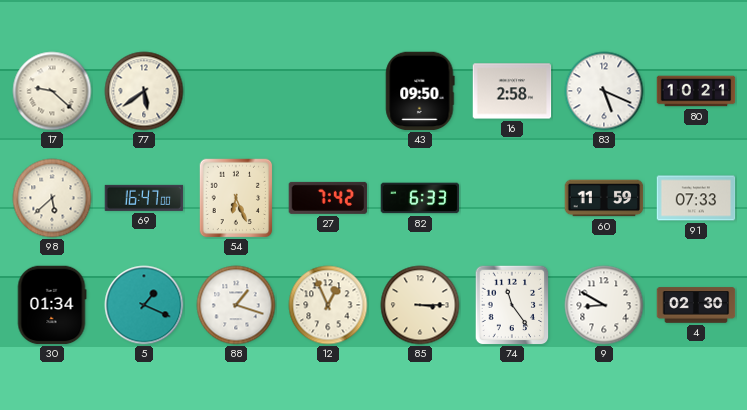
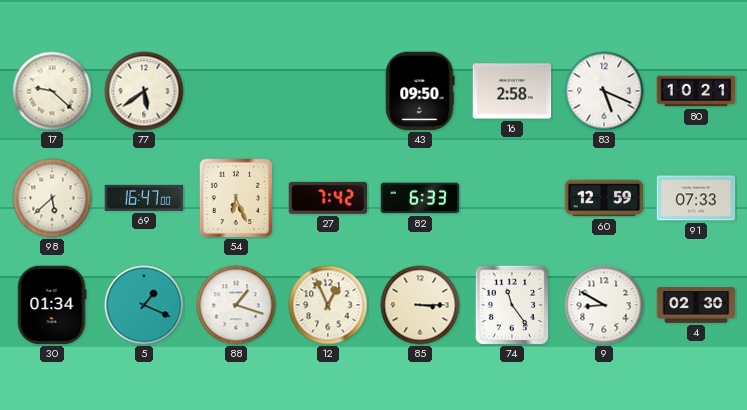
60: 11:59 -> 12:59 (604, 198)
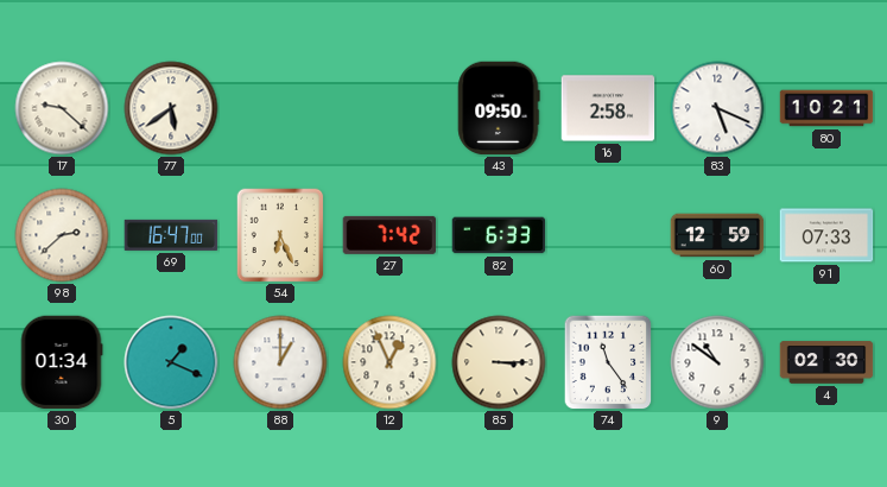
98: 5:38 -> 2:38 (62, 235)
88: 1:18 -> 1:00 (280, 362)
9: 8:50 -> 10:51 (717, 362)
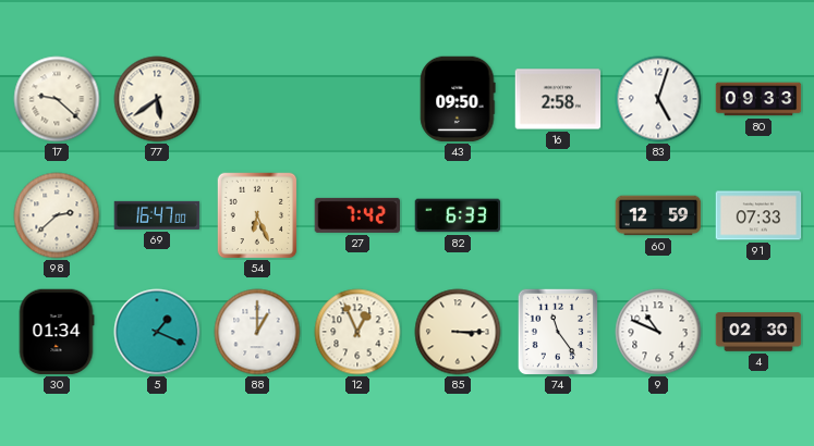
83: 5:19 -> 5:03 (658, 99)
80: 10:21 -> 09:33 (758, 99)
9: 10:51 -> 10:49 (658, 332)
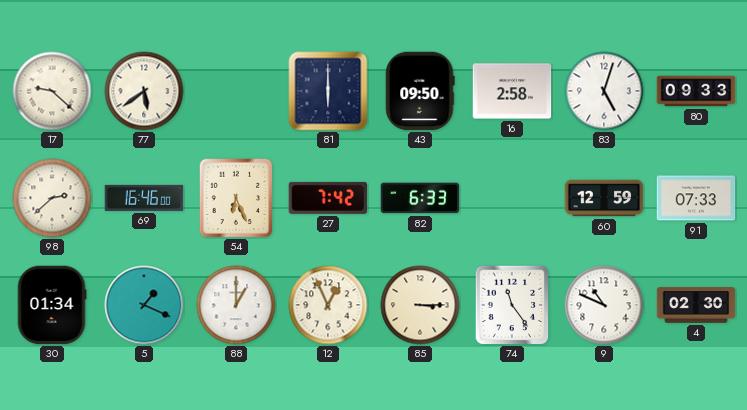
81: none -> 6:00 (328, 91)
69: 16:47 -> 16:46 (144, 198)
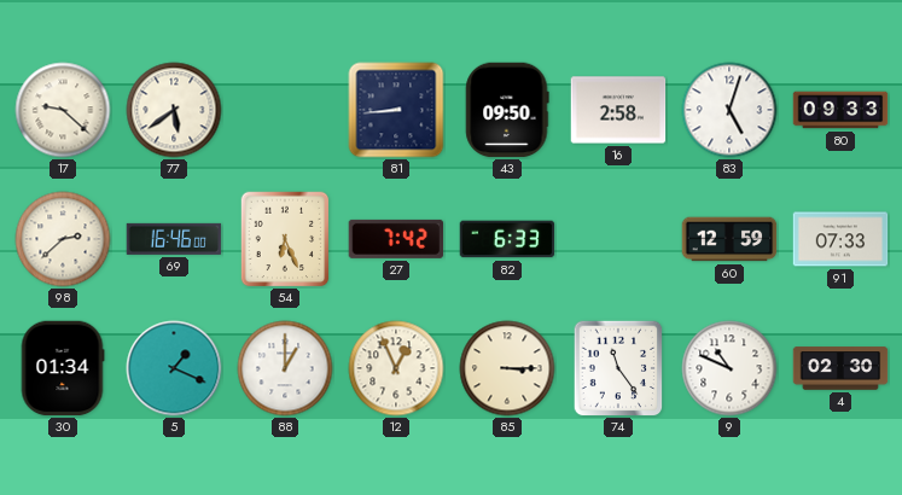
81: 6:00 -> 8:44 (396, 110)
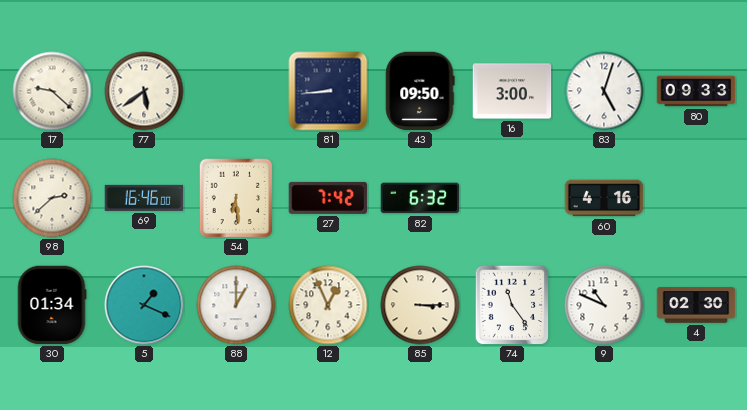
16: 2:58 -> 3:00 (512, 91)
54: 6:26 -> 6:29 (236, 198)
82: 6:33 -> 6:32 (420, 198)
60: 12:59 -> 4:16 (604, 198)
91: 07:33 -> none (840, 239)
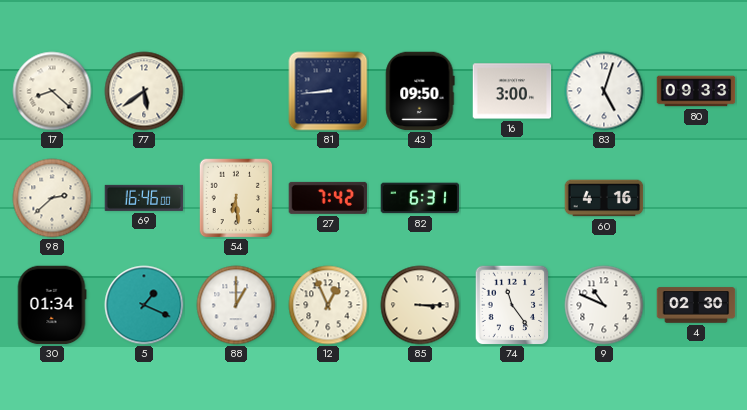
17: 9:22 -> 8:22 (52, 91)
82: 6:32 -> 6:31 (420, 198)
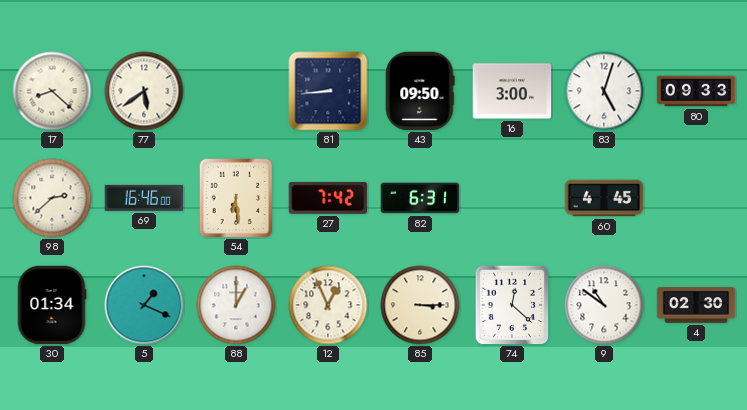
60: 4:16 -> 4:45 (604, 198)
74: 11:24 -> 12:22 (512, 305)
9: 10:49 -> 10:51 (604, 305)
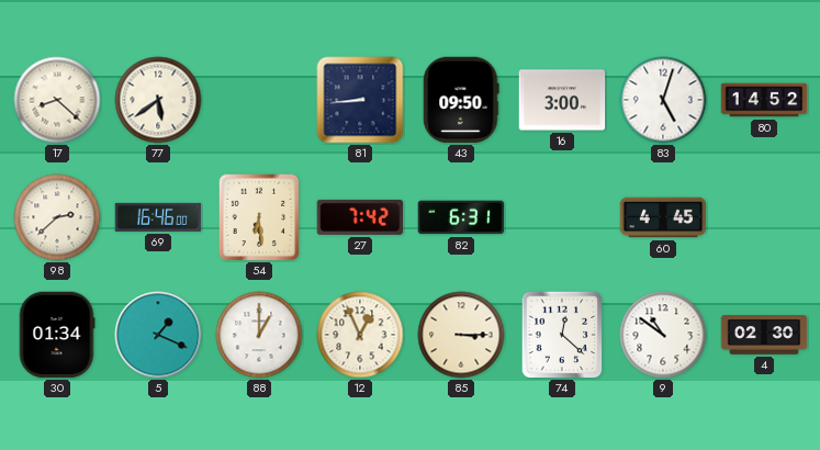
80: 09:33 -> 14:52 (764, 100)
